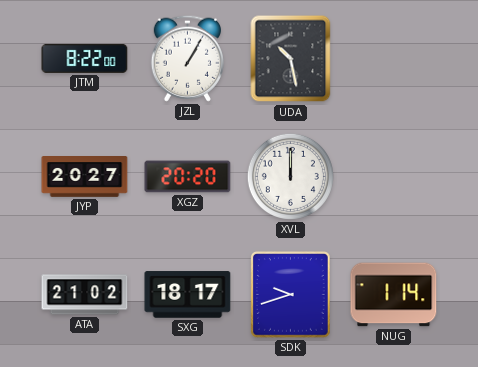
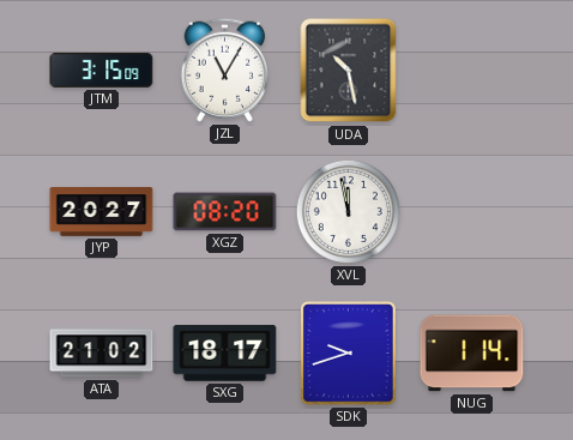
JTM: 8:22 -> 3:15 (102, 70)
JZL: 1:05 -> 11:05 (224, 70)
XGZ: 20:20 -> 08:20 (225, 212)
XVL: 12:00 -> 11:58 (348, 211)
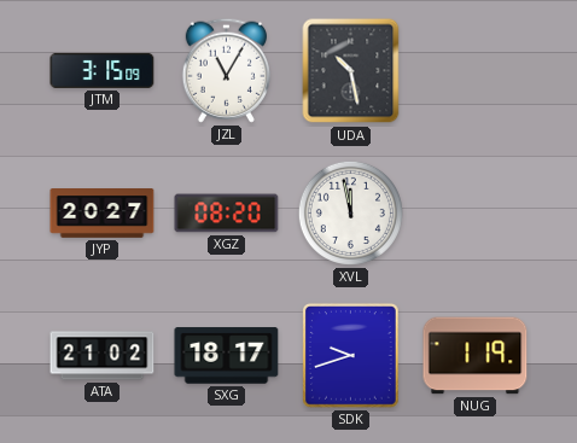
NUG: 1:14 -> 1:19 (476, 356)
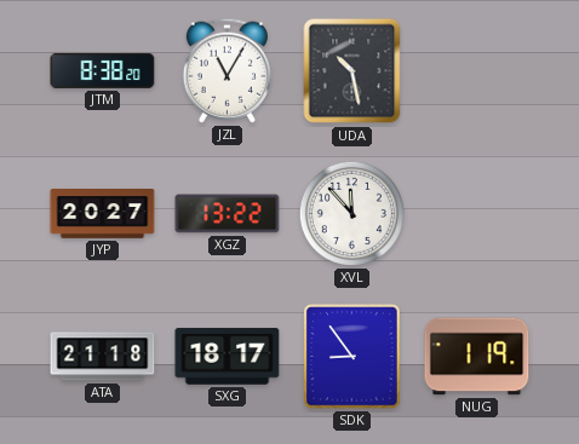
JTM: 3:15 -> 8:38 (103, 70)
XGZ: 08:20 -> 13:22 (228, 214)
XVL: 11:58 -> 11:53 (351, 213)
ATA: 21:02 -> 21:18 (103, 357)
SDK: 9:42 -> 8:54 (352, 357)
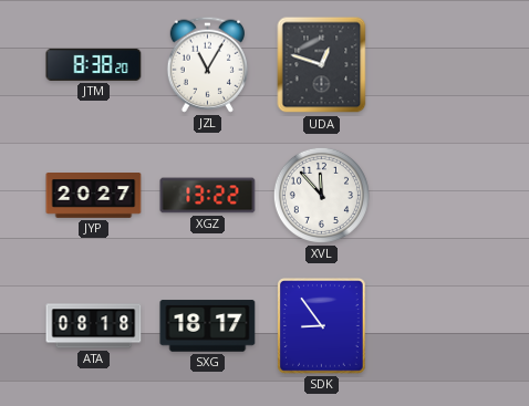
UDA: 10:28 -> 12:48 (322, 65)
ATA: 21:18 -> 08:18 (94, 326)
NUG: 1:19 -> none (477, 357)
